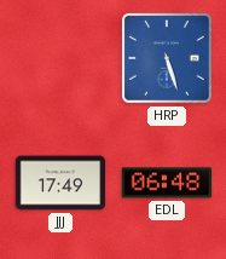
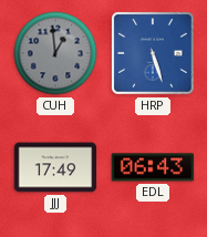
CUH: none -> 12:59 (55, 53)
EDL: 06:48 -> 06:43 (153, 167)
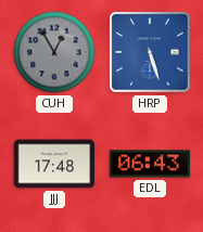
CUH: 12:59 -> 12:55 (54, 52)
JJJ: 17:49 -> 17:48 (54, 164)
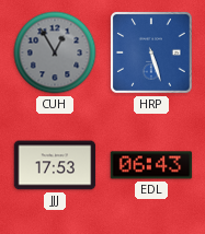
JJJ: 17:48 -> 17:53 (55, 165)
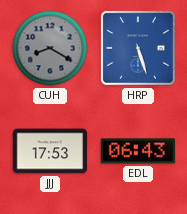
CUH: 12:55 -> 8:20 (50, 48)
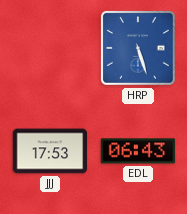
CUH: 8:20 -> none (50, 48)
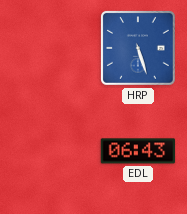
JJJ: 17:53 -> none (50, 151)
